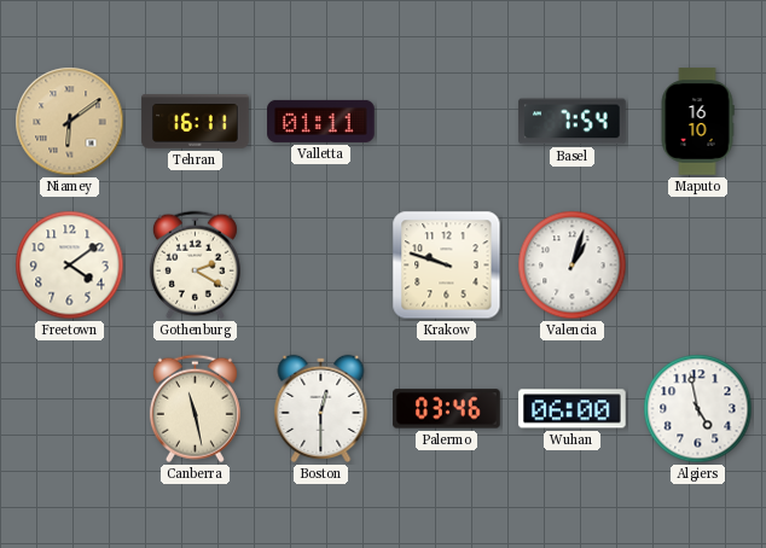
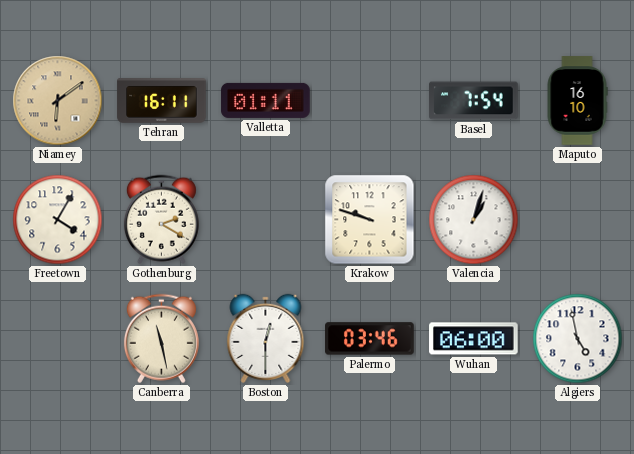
Freetown: 4:09 -> 4:05 (58, 220)
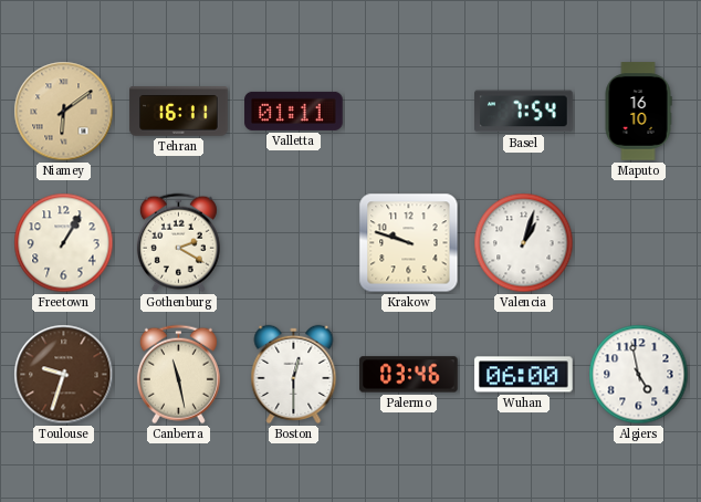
Freetown: 4:05 -> 1:05 (64, 243)
Toulouse: none -> 9:33 (64, 375)
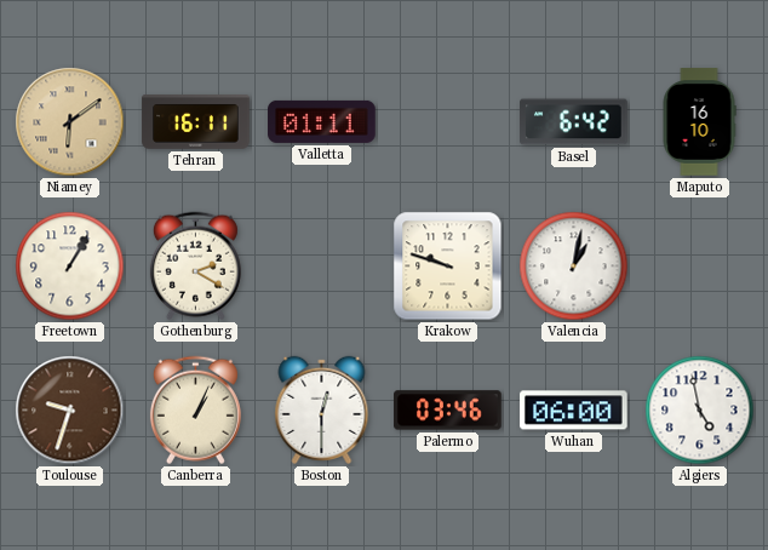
Basel: 7:54 -> 6:42 (574, 122)
Valencia: 1:03 -> 1:02 (574, 267)
Canberra: 11:28 -> 1:04 (195, 411)
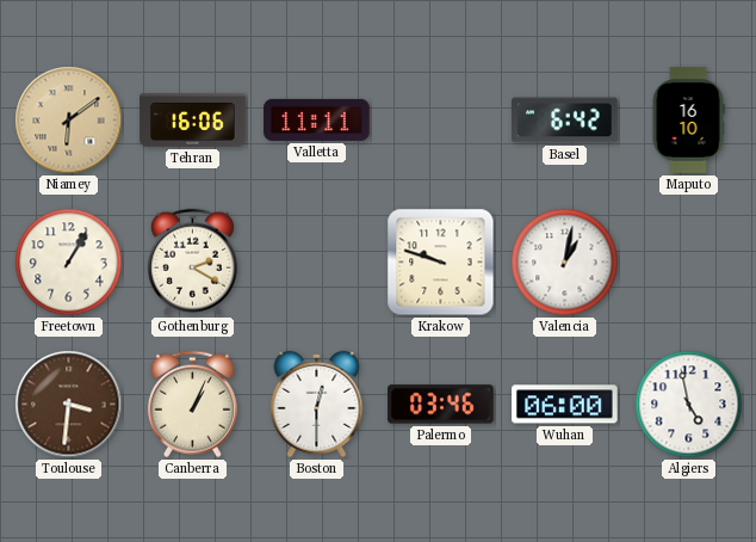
Tehran: 16:11 -> 16:06 (193, 121)
Valletta: 01:11 -> 11:11 (317, 119)
Toulouse: 9:33 -> 3:31 (69, 405)
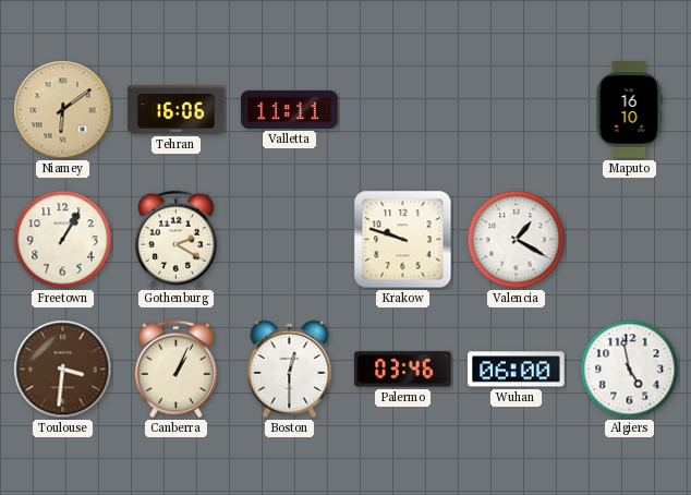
Basel: 6:42 -> none (565, 121)
Valencia: 1:02 -> 1:20 (517, 240)
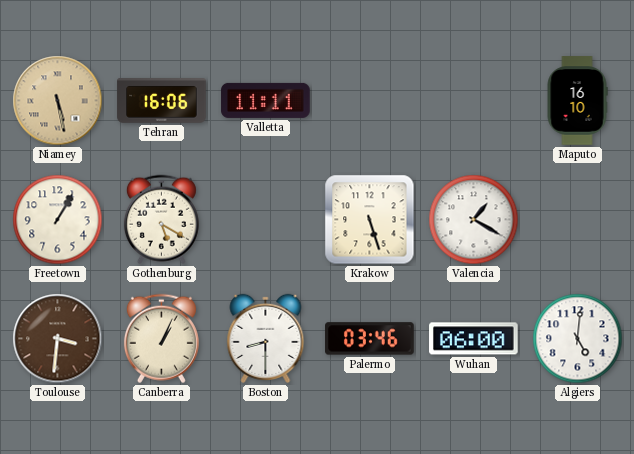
Niamey: 6:09 -> 5:28 (58, 101)
Gothenburg: 2:20 -> 5:20 (161, 220)
Krakow: 9:48 -> 5:27 (370, 220)
Boston: 12:30 -> 8:30 (266, 338)
Algiers: 4:58 -> 5:01 (578, 339)
